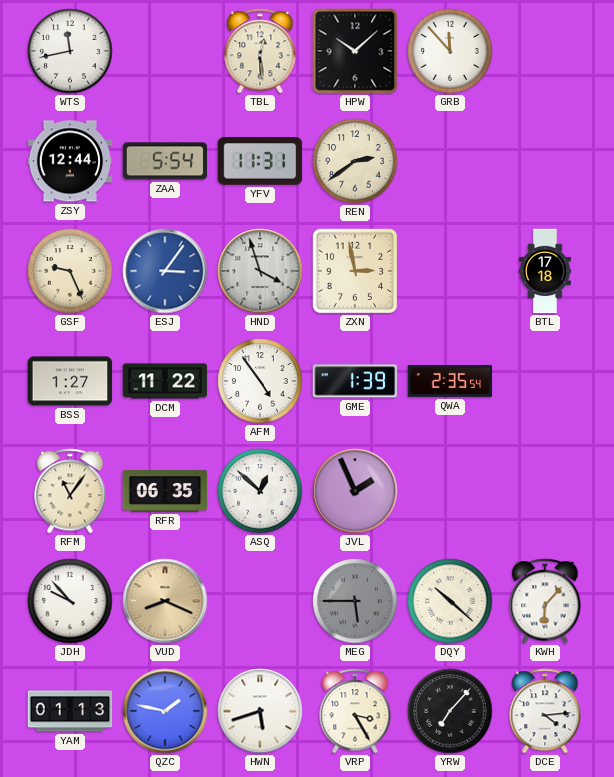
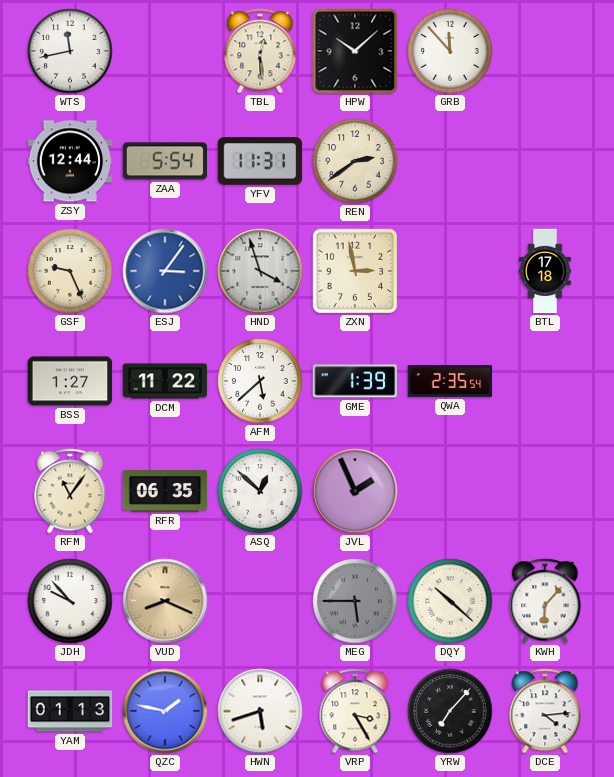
AFM: 4:54 -> 5:38 (260, 381)
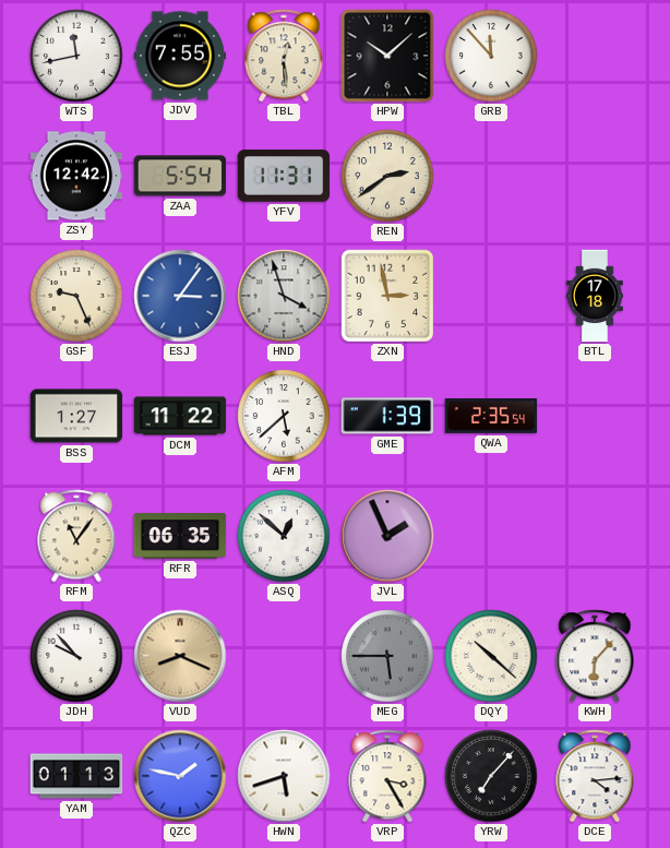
JDV: none -> 7:55 (180, 56)
ZSY: 12:44 -> 12:42 (76, 176)
